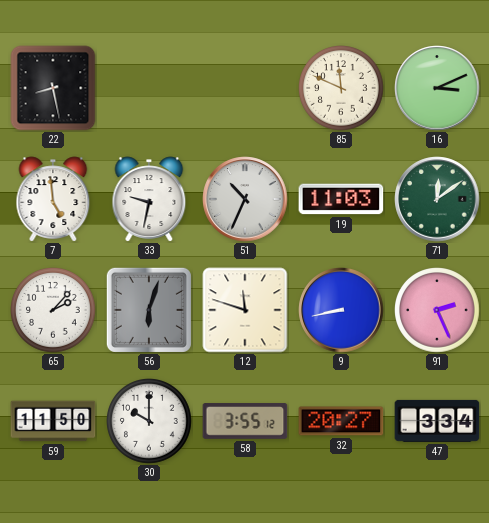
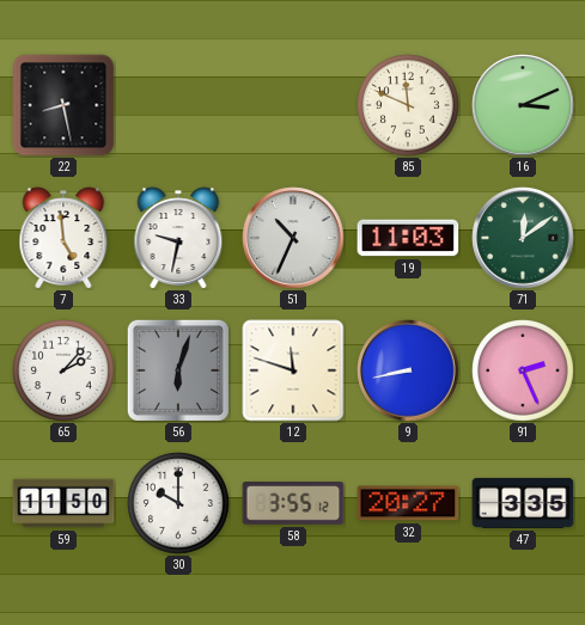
47: 3:34 -> 3:35 (523, 503)
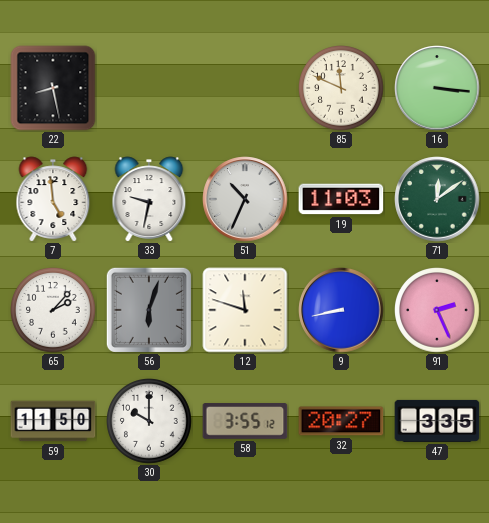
16: 3:11 -> 3:16 (437, 88)
